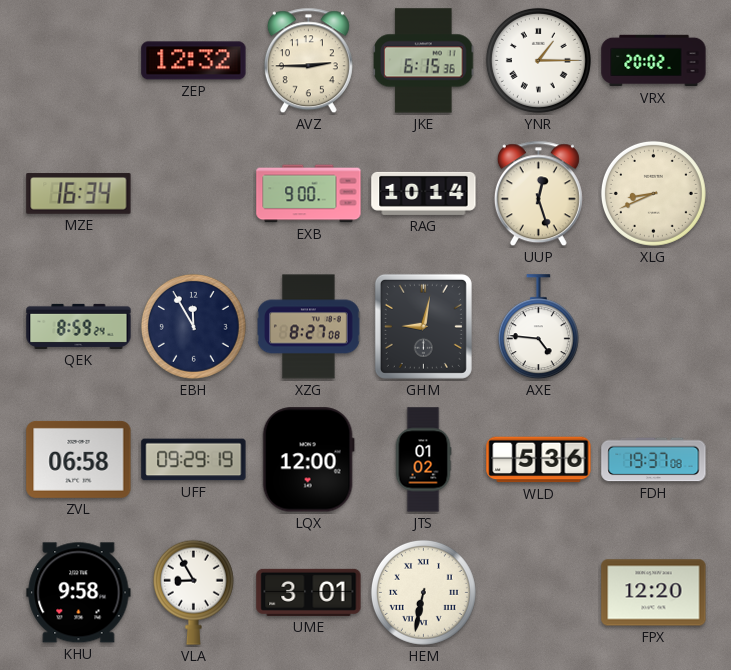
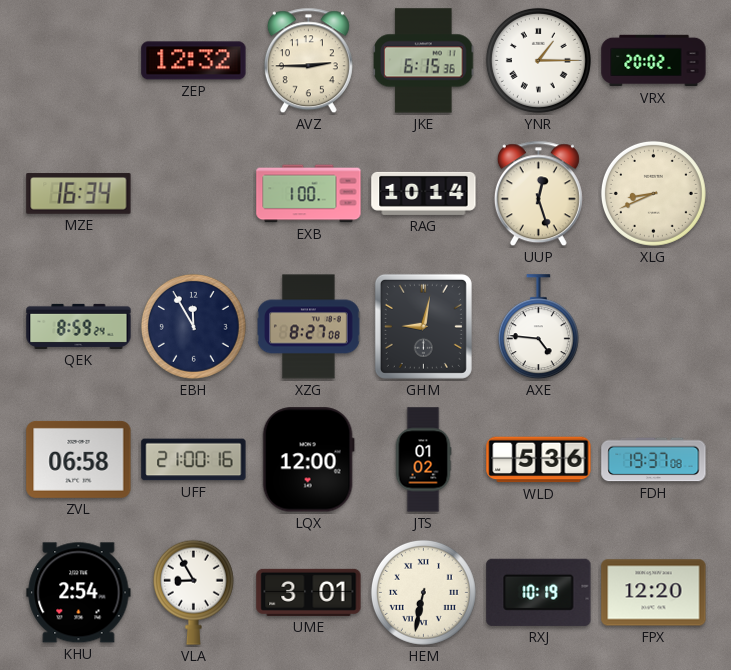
EXB: 9:00 -> 1:00 (309, 194)
UFF: 09:29 -> 21:00 (194, 460)
KHU: 9:58 -> 2:54 (79, 593)
RXJ: none -> 10:19 (539, 592)
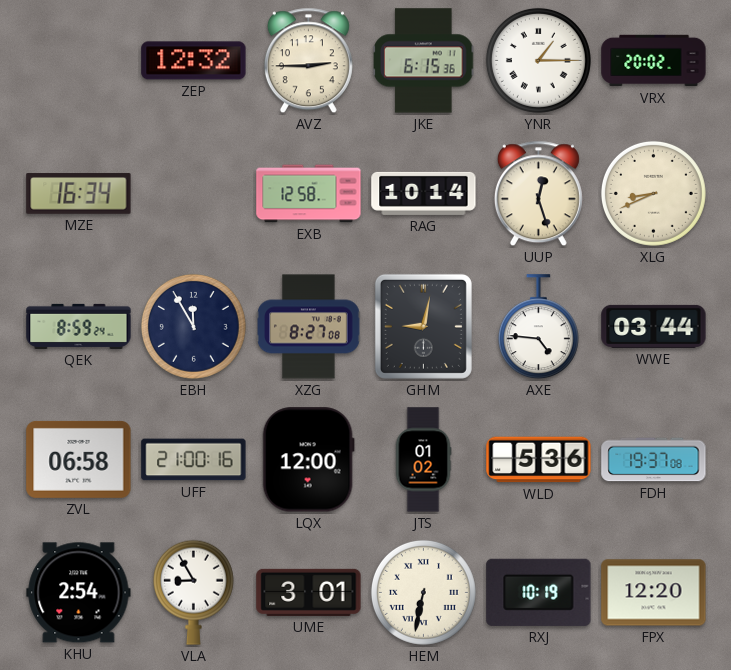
EXB: 1:00 -> 12:58 (309, 194)
WWE: none -> 03:44 (654, 326)
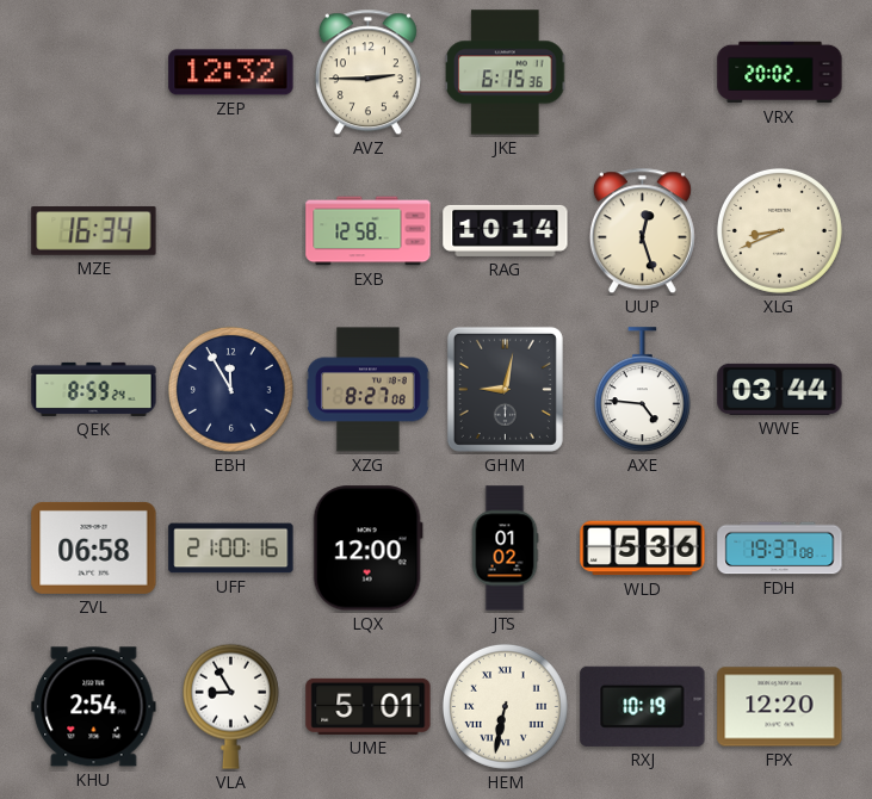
YNR: 1:15 -> none (538, 60)
UME: 3:01 -> 5:01 (369, 706)
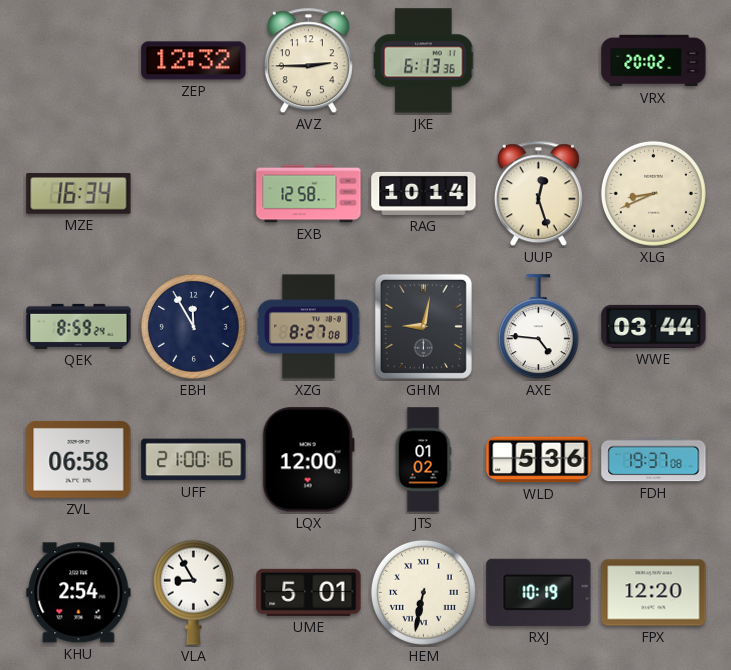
JKE: 6:15 -> 6:13 (424, 61)
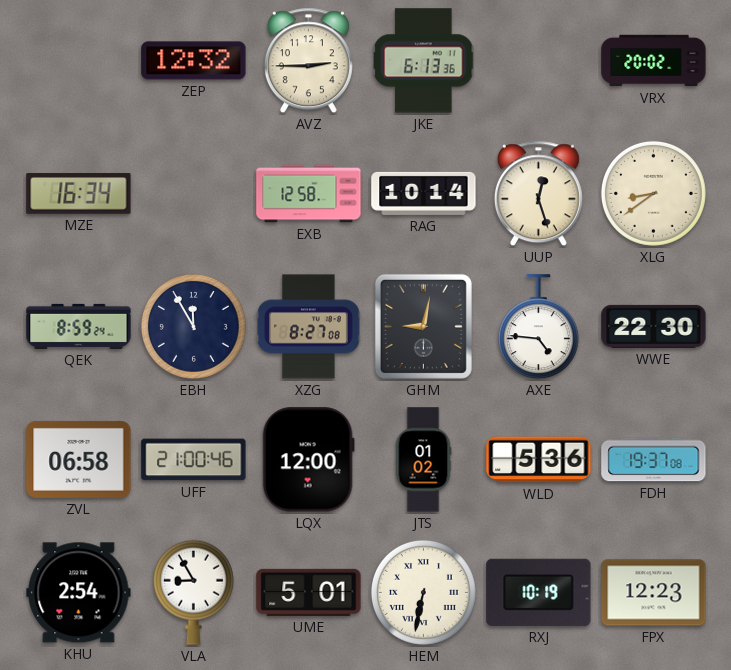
XLG: 8:41 -> 8:39 (653, 193)
WWE: 03:44 -> 22:30 (654, 326)
UFF: 21:00:16 -> 21:00:46 (194, 460)
FPX: 12:20 -> 12:23 (654, 593)
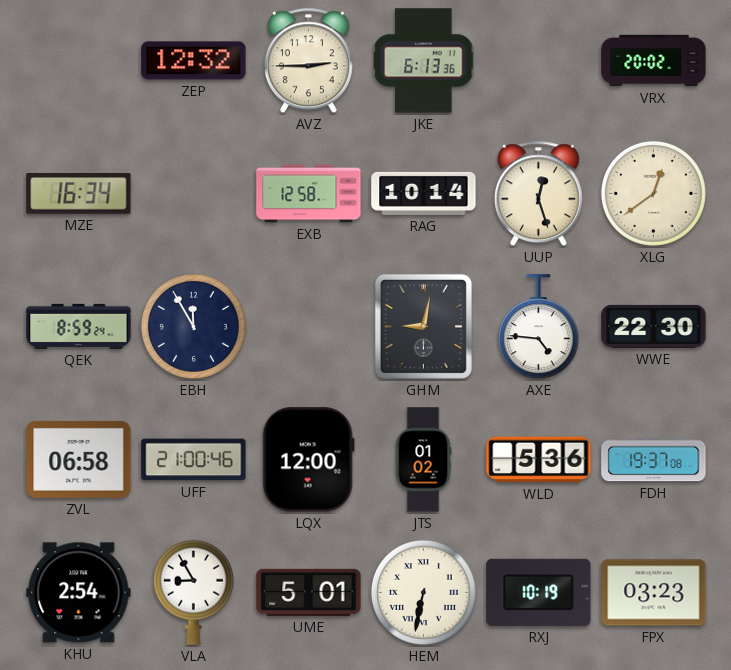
XLG: 8:39 -> 12:39 (653, 193)
XZG: 8:27 -> none (309, 327)
FPX: 12:23 -> 03:23 (654, 593)
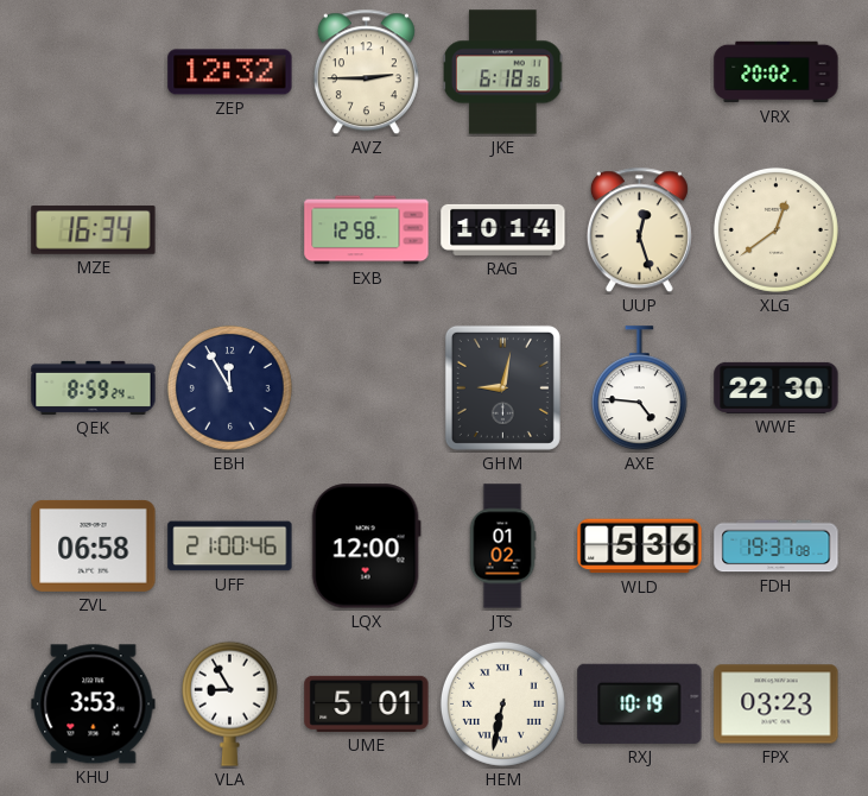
JKE: 6:13 -> 6:18 (503, 72)
KHU: 2:54 -> 3:53 (94, 705)
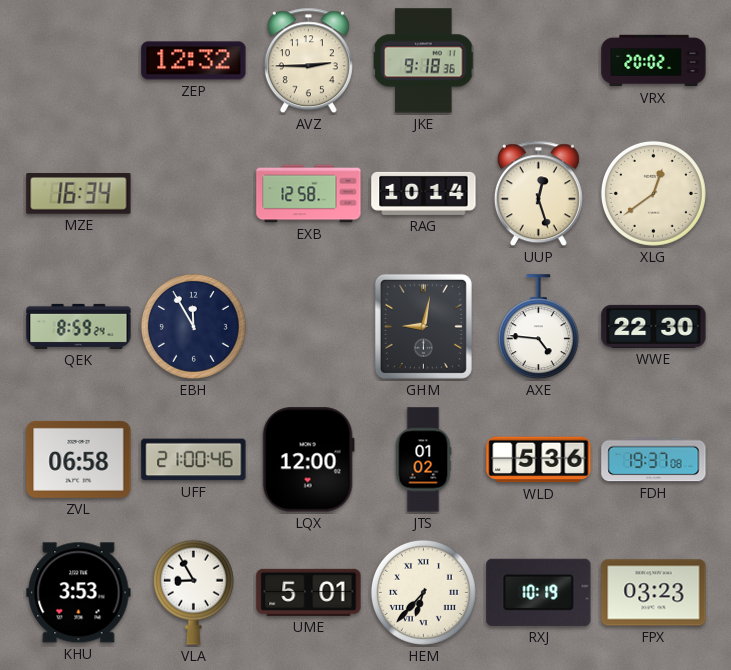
JKE: 6:18 -> 9:18 (424, 61)
HEM: 6:32 -> 6:37 (423, 592)
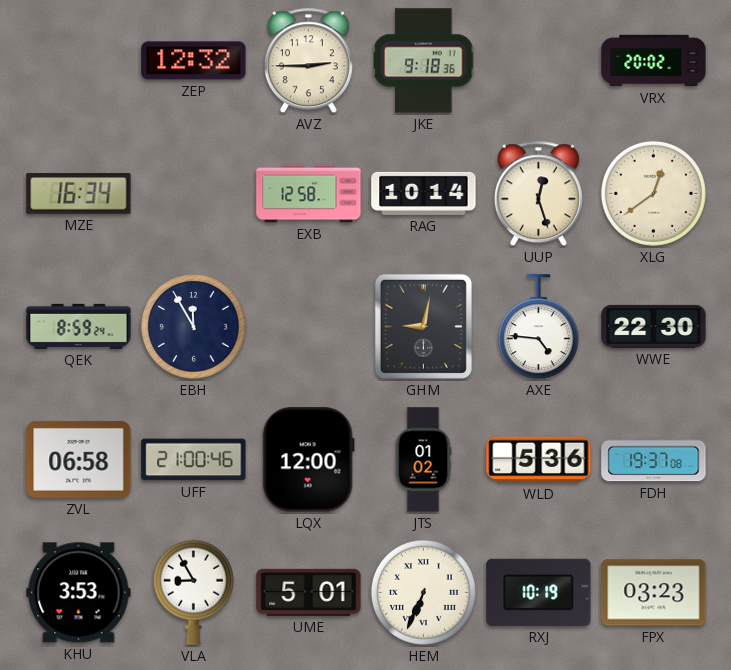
HEM: 6:37 -> 6:34 (423, 592)
